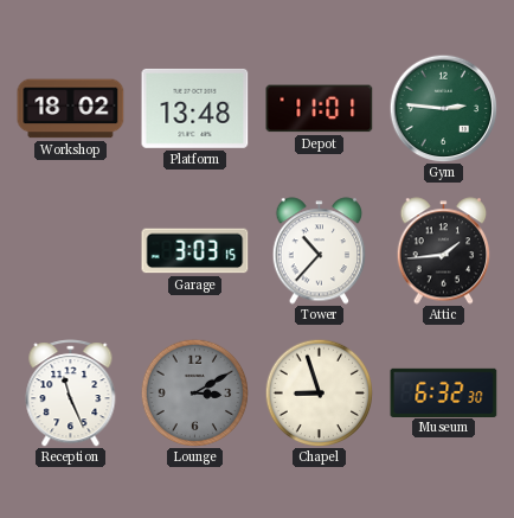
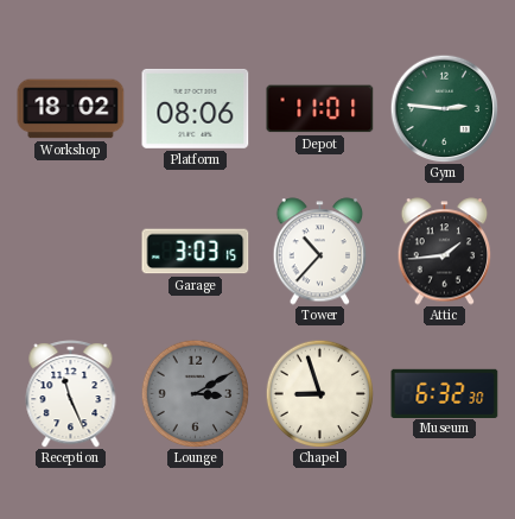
Platform: 13:48 -> 08:06 (196, 108)
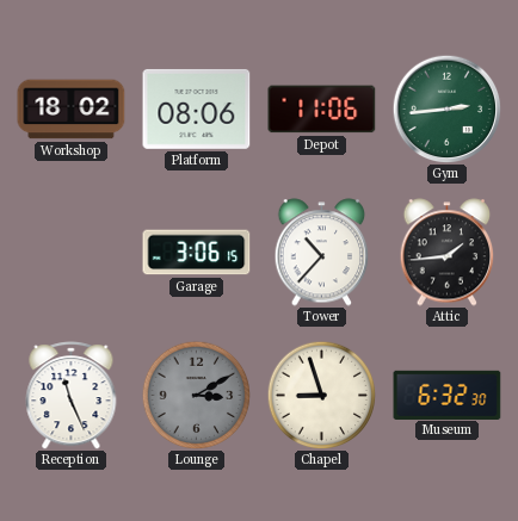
Depot: 11:01 -> 11:06 (322, 110)
Gym: 2:46 -> 2:44 (446, 108)
Garage: 3:03 -> 3:06 (197, 253)
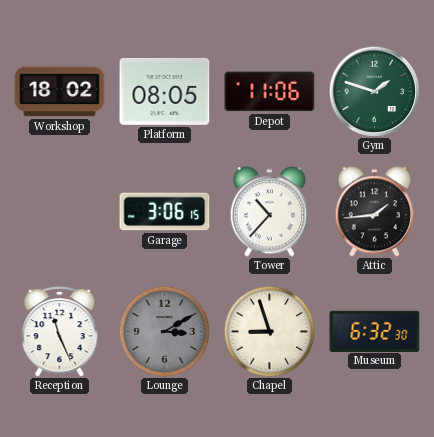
Platform: 08:06 -> 08:05 (165, 91)
Gym: 2:44 -> 1:48 (374, 91)
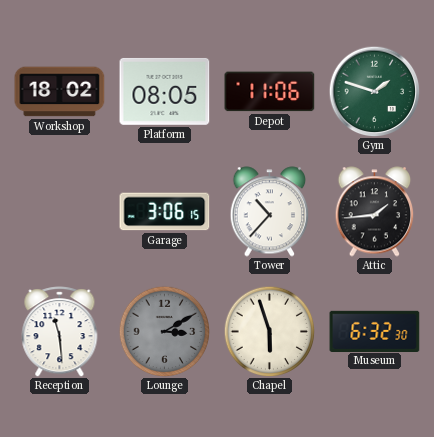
Reception: 11:26 -> 11:29 (60, 332)
Chapel: 8:57 -> 5:57 (269, 331)
